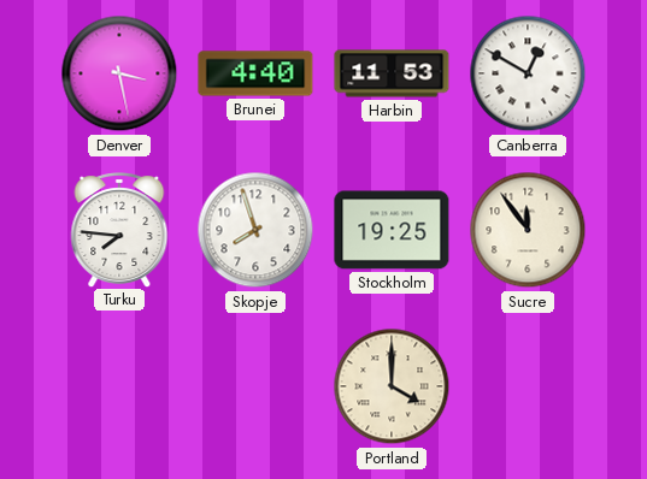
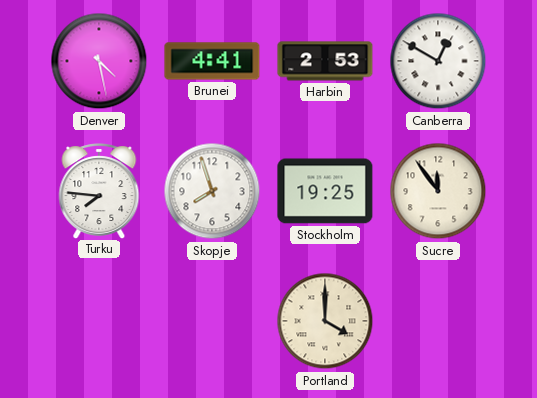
Denver: 3:28 -> 4:28 (99, 61)
Brunei: 4:40 -> 4:41 (212, 61)
Harbin: 11:53 -> 2:53 (325, 61)
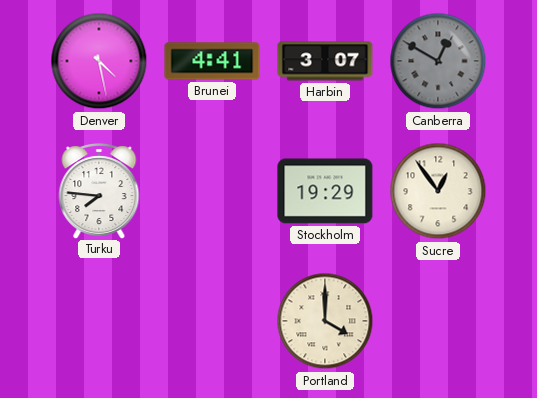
Harbin: 2:53 -> 3:07 (325, 61)
Canberra dial: white -> grey (438, 61)
Skopje: 7:57 -> none (212, 191)
Stockholm: 19:25 -> 19:29 (325, 191)
Sucre: 11:54 -> 12:54 (438, 191)
